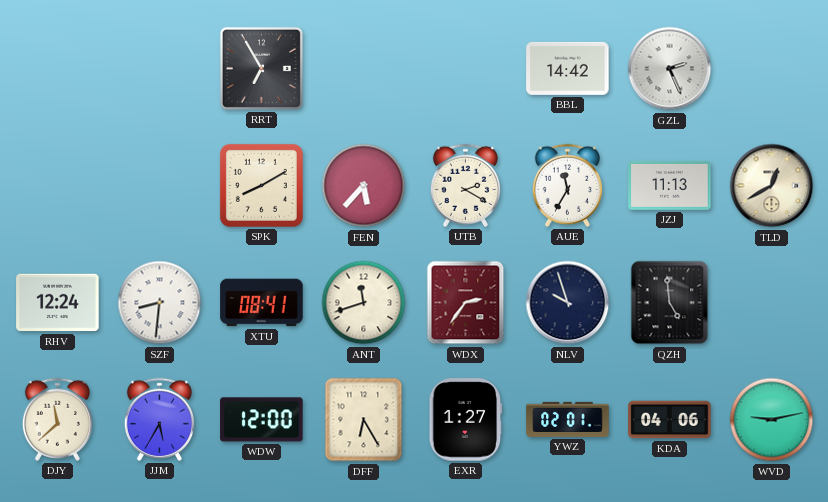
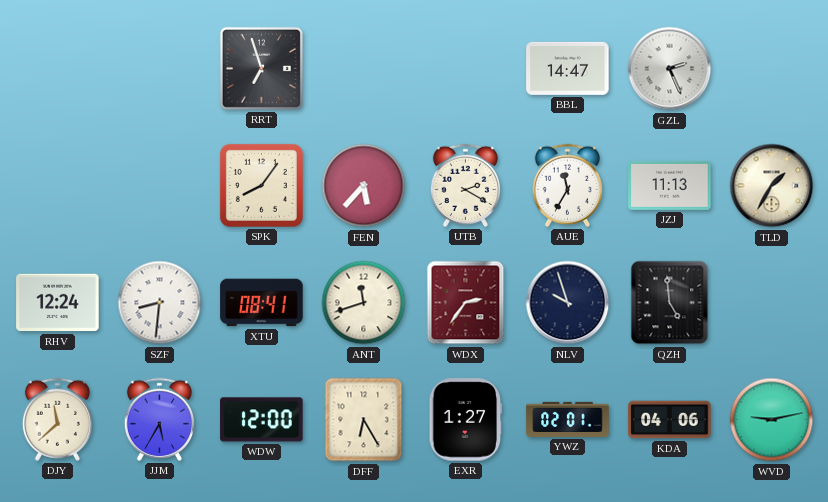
RRT: 6:55 -> 6:57 (261, 68)
BBL: 14:42 -> 14:47 (568, 68)
SPK: 8:10 -> 8:06 (261, 185)
TLD: 12:40 -> 1:35 (772, 186)
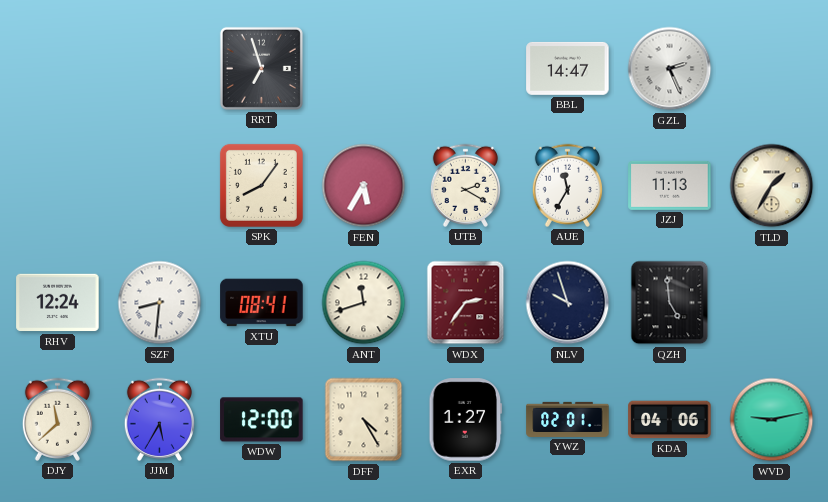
FEN: 5:37 -> 5:35 (364, 186)
DFF: 6:25 -> 4:25 (364, 420)
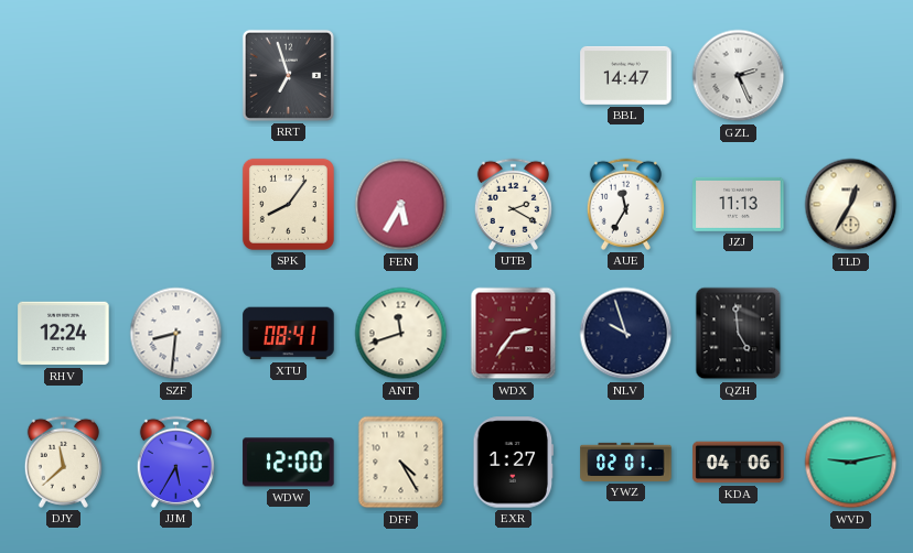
TLD: 1:35 -> 12:35 (851, 205)
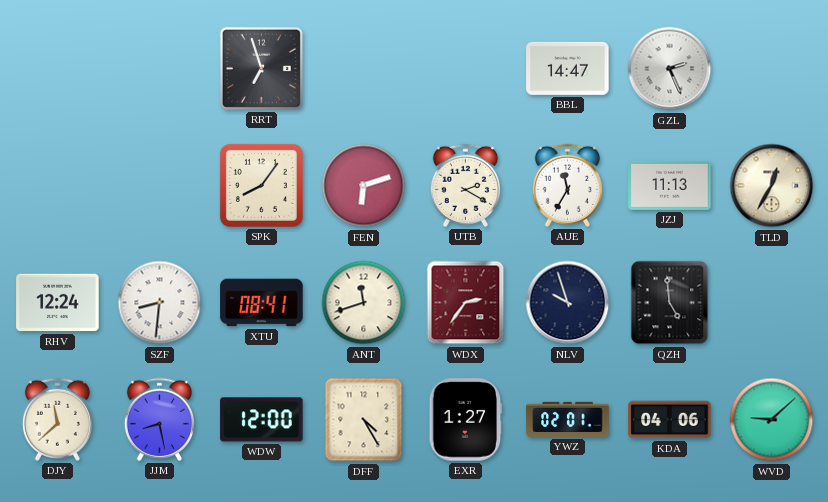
FEN: 5:35 -> 6:12 (364, 186)
JJM: 5:35 -> 8:28 (159, 419)
WVD: 9:13 -> 9:08 (772, 420)
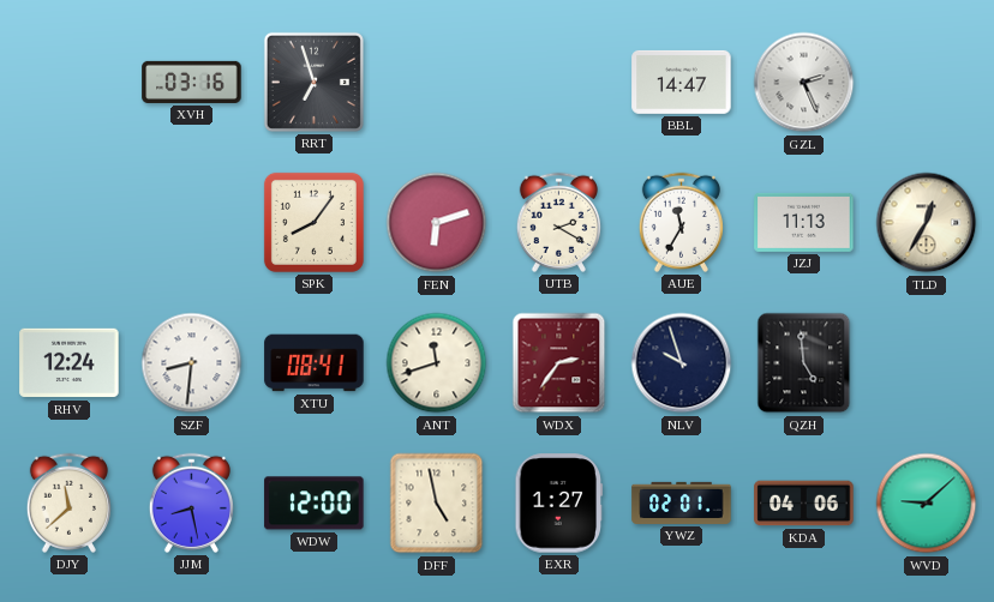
XVH: none -> 03:16 (192, 82)
DFF: 4:25 -> 4:58 (437, 504)
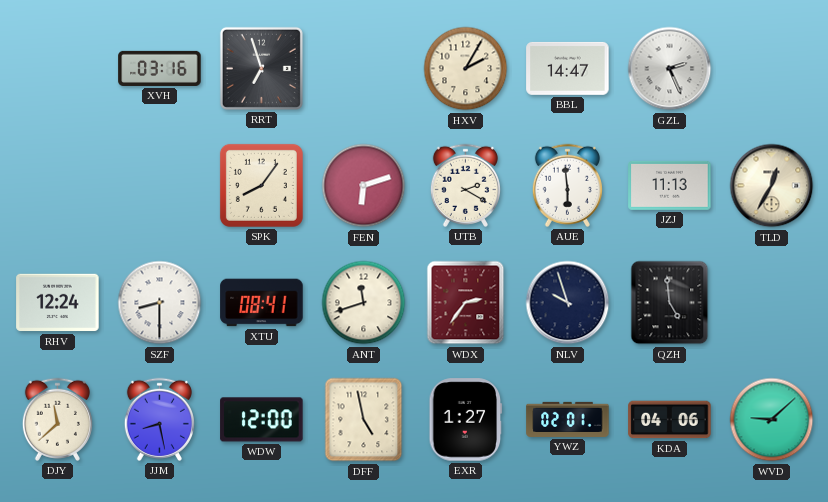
HXV: none -> 2:05 (466, 69)
AUE: 11:35 -> 5:59 (567, 185)
SZF: 8:31 -> 8:30 (160, 303)
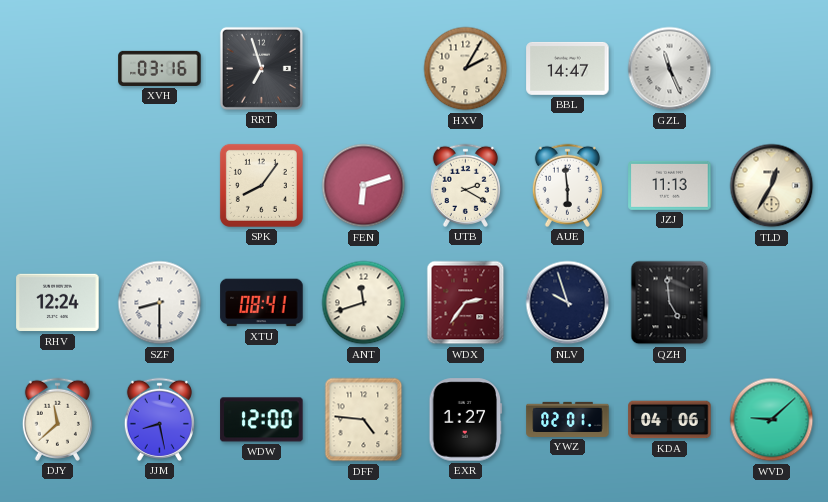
GZL: 2:26 -> 11:26 (670, 69)
DFF: 4:58 -> 4:46 (364, 420)
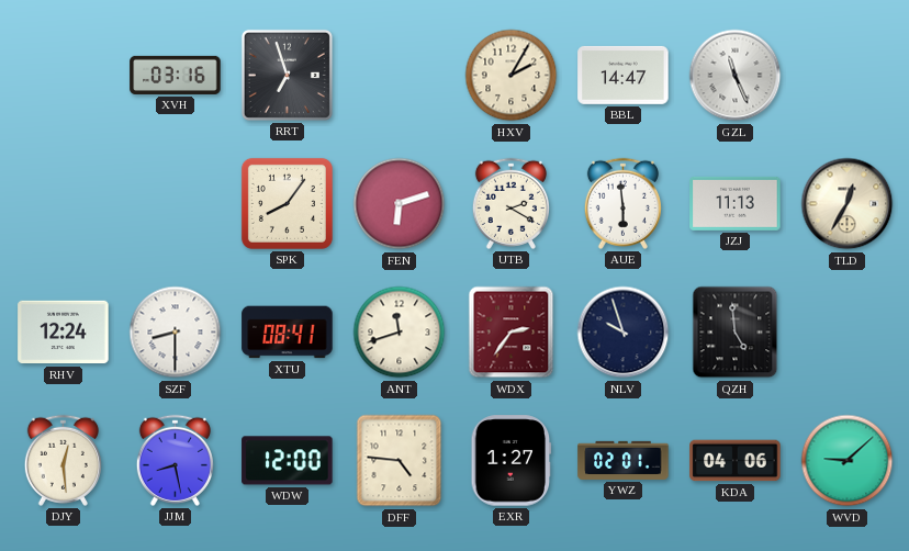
DJY: 11:38 -> 12:29 (63, 460)
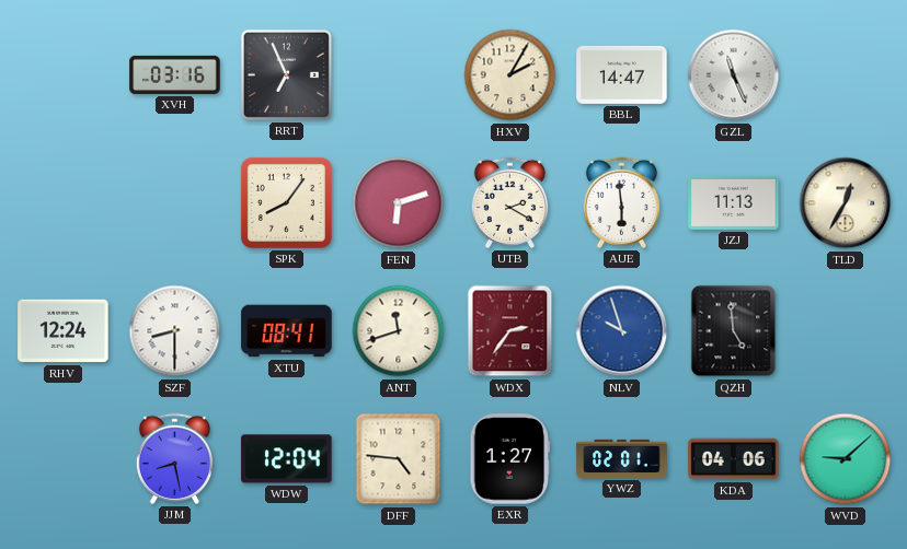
RRT: 6:57 -> 6:56 (286, 74)
NLV dial: navy -> blue (622, 331)
DJY: 12:29 -> none (63, 460)
WDW: 12:00 -> 12:04 (287, 459)
